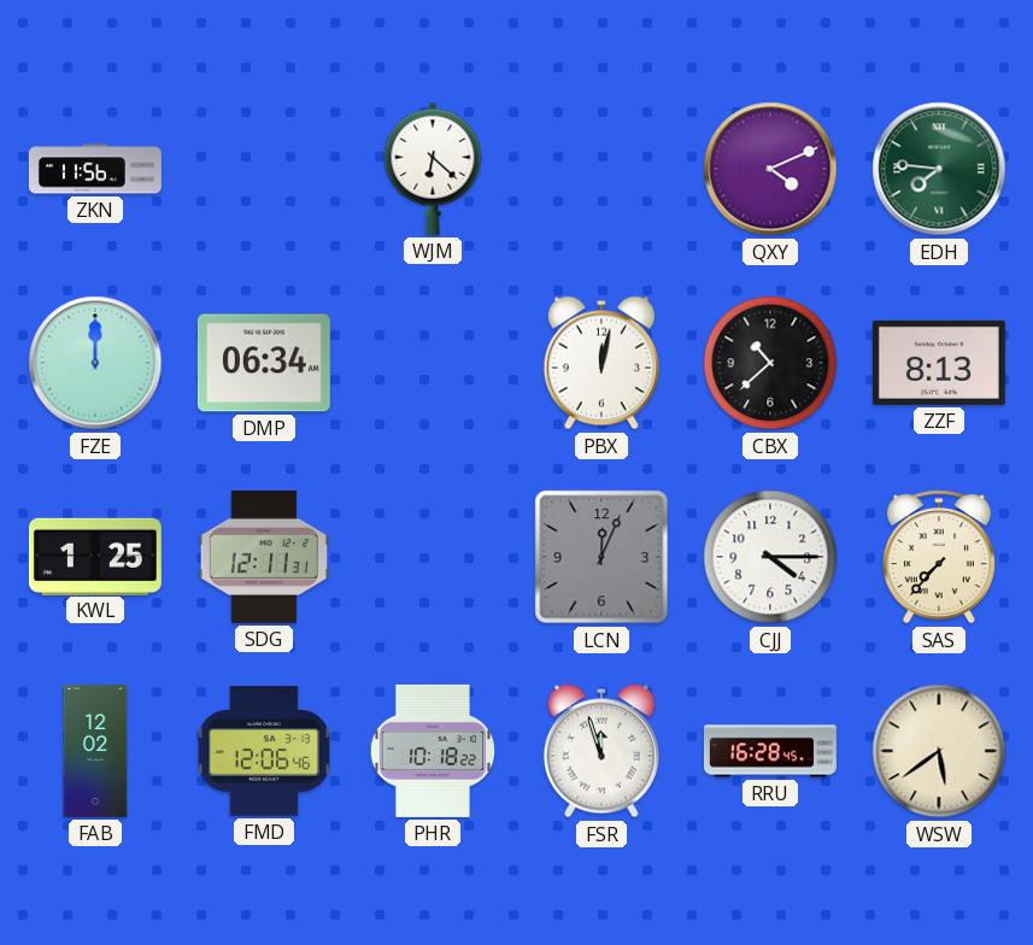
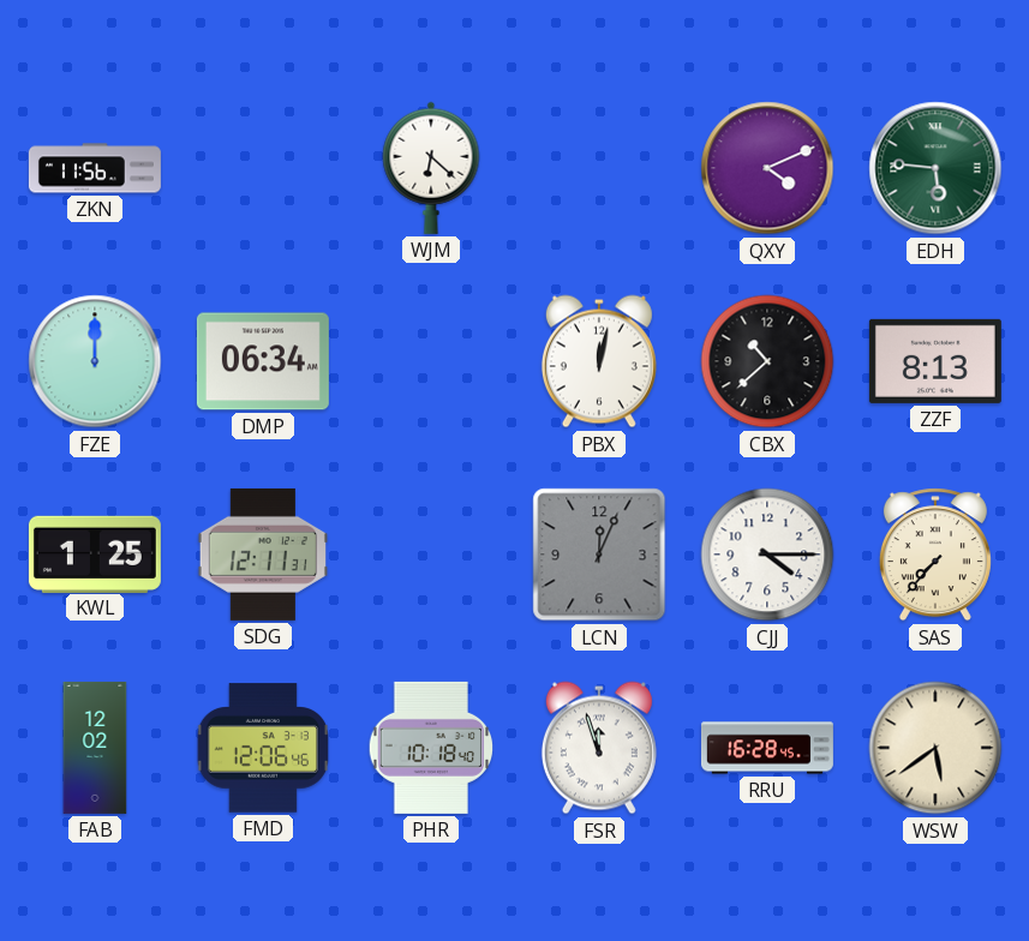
EDH: 7:46 -> 5:46 (935, 168)
PHR: 10:18:22 -> 10:18:40 (431, 748)
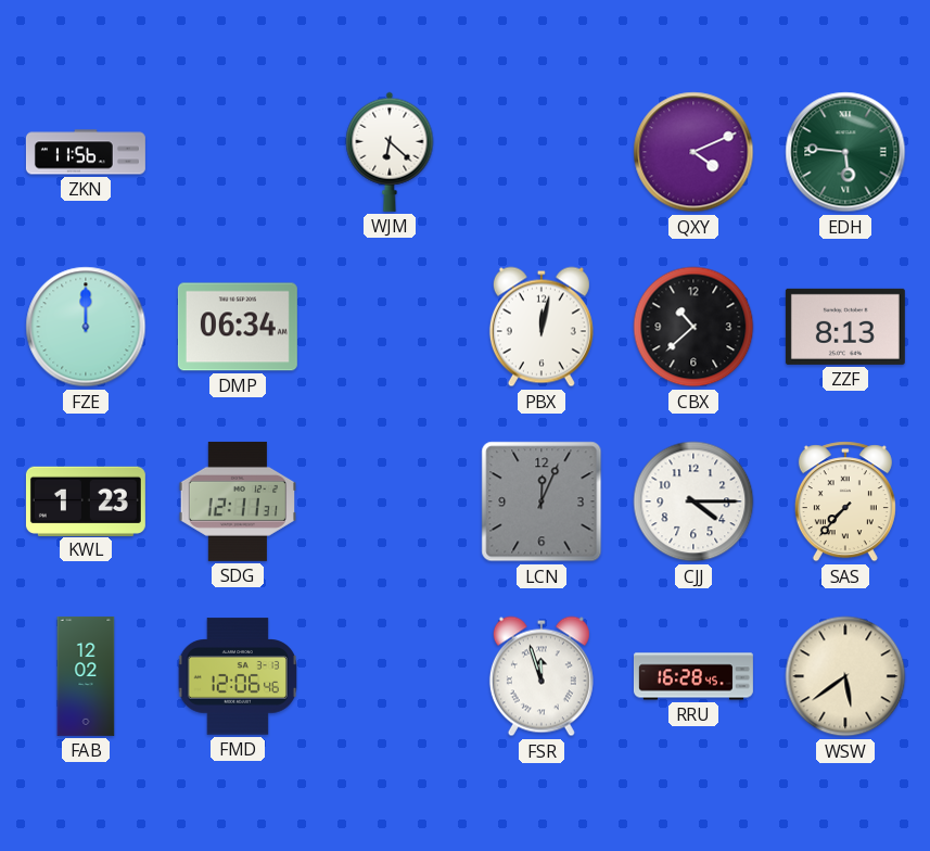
KWL: 1:25 -> 1:23 (86, 500)
PHR: 10:18 -> none (431, 748)
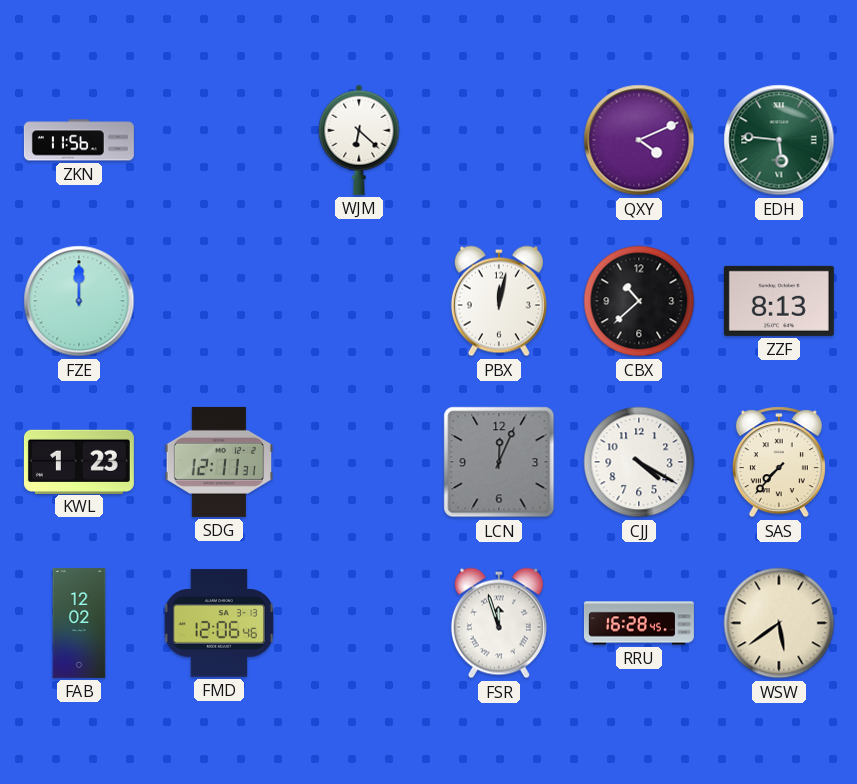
DMP: 06:34 -> none (238, 327)
CJJ: 4:15 -> 4:20 (639, 462)
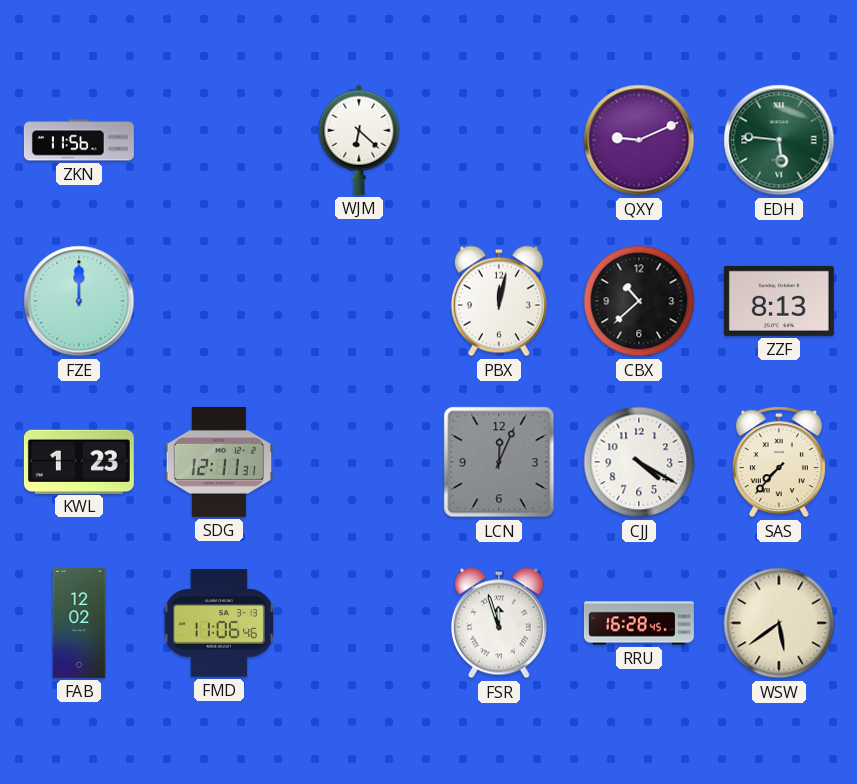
QXY: 4:11 -> 9:11 (639, 140)
FMD: 12:06 -> 11:06 (218, 623)
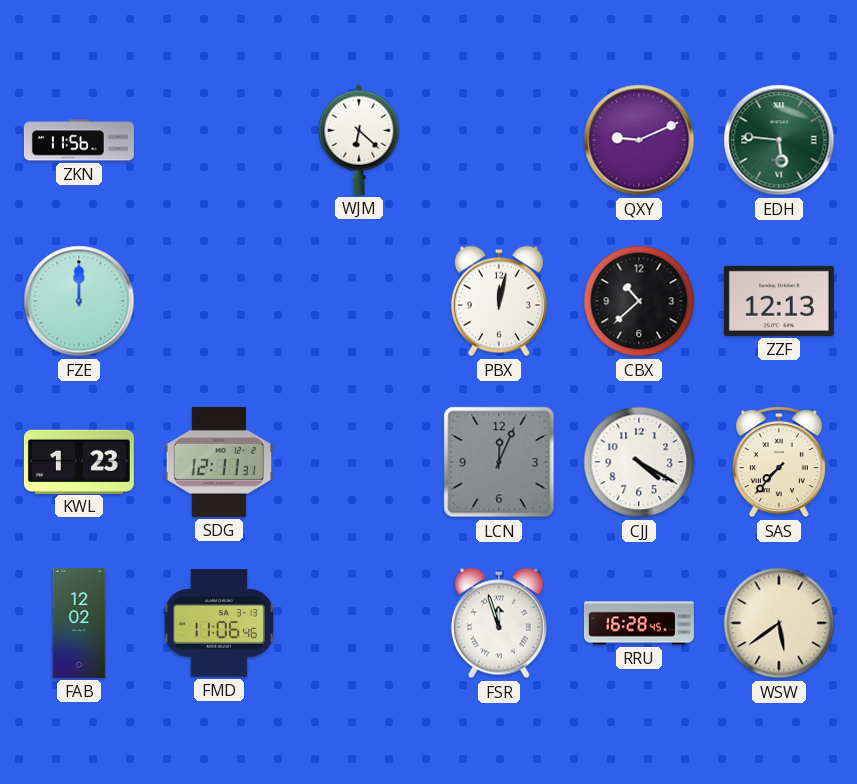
ZZF: 8:13 -> 12:13 (779, 301)
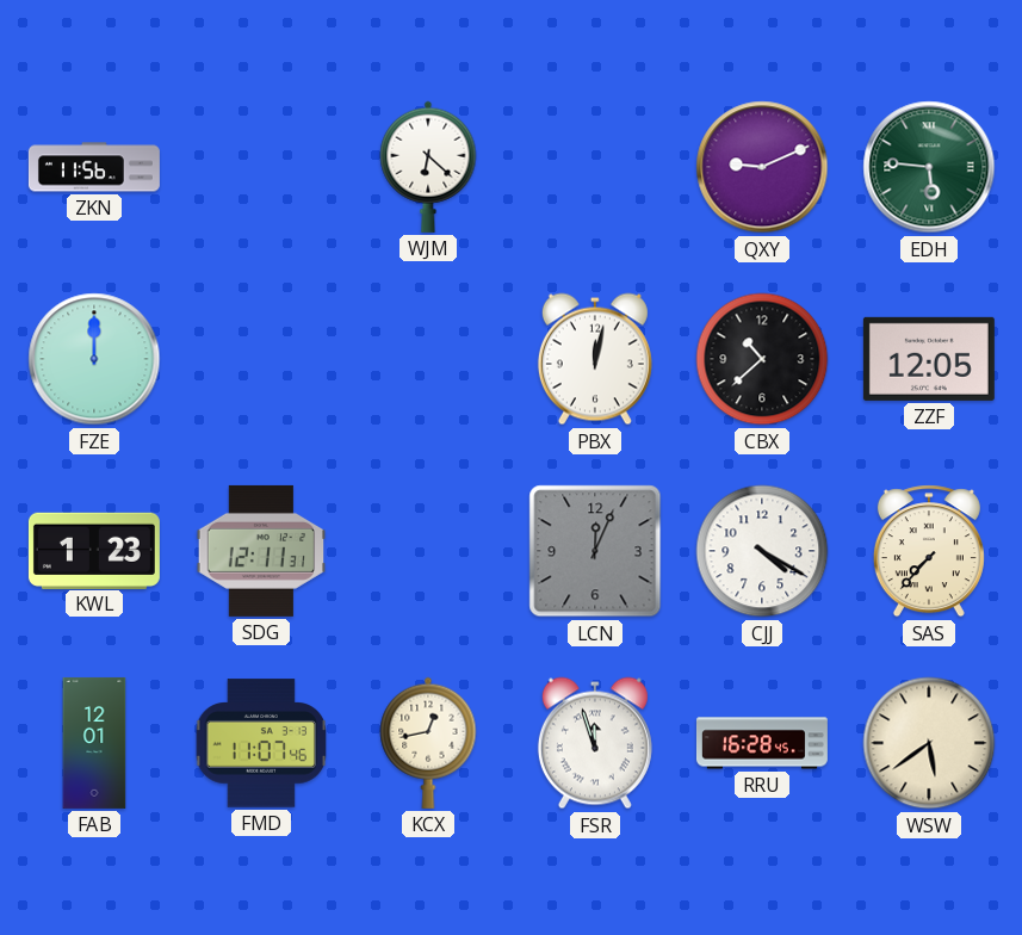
ZZF: 12:13 -> 12:05 (929, 359)
FAB: 12:02 -> 12:01 (94, 743)
FMD: 11:06 -> 11:07 (260, 743)
KCX: none -> 12:43 (428, 743)
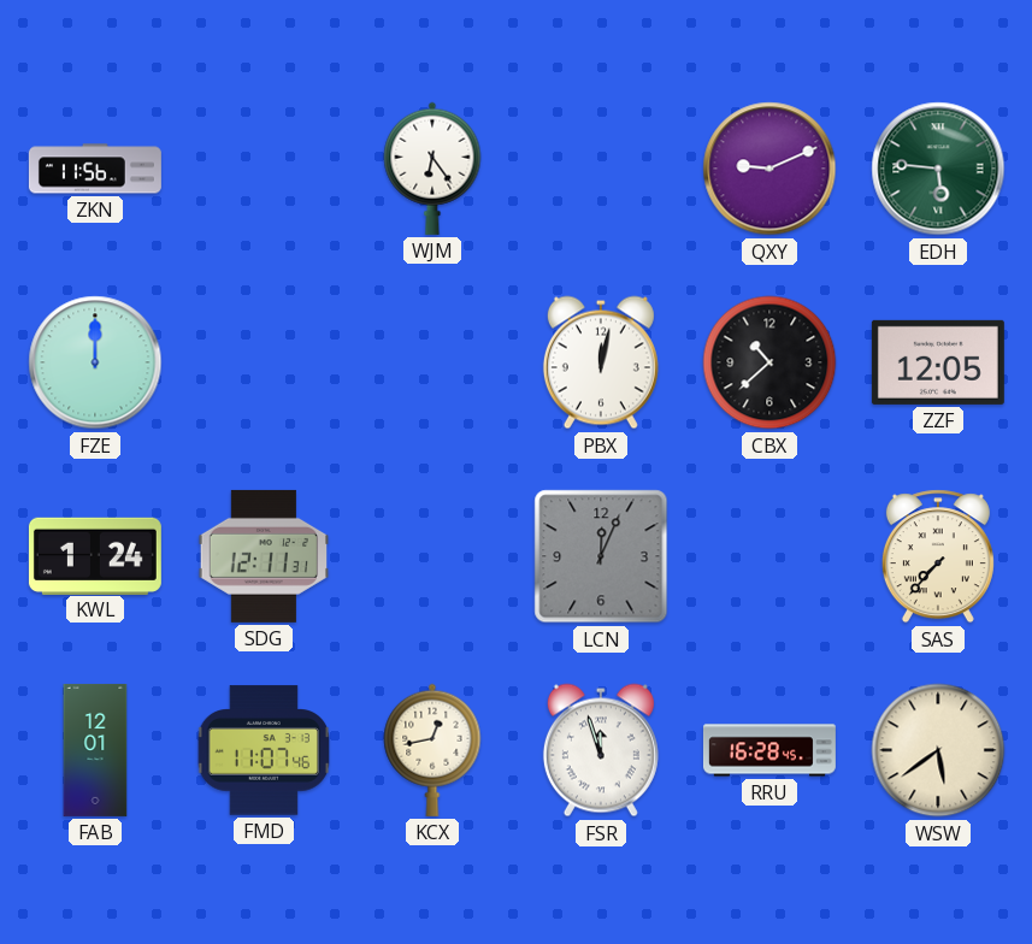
WJM: 6:22 -> 6:24 (432, 169)
KWL: 1:23 -> 1:24 (95, 555)
CJJ: 4:20 -> none (762, 551)
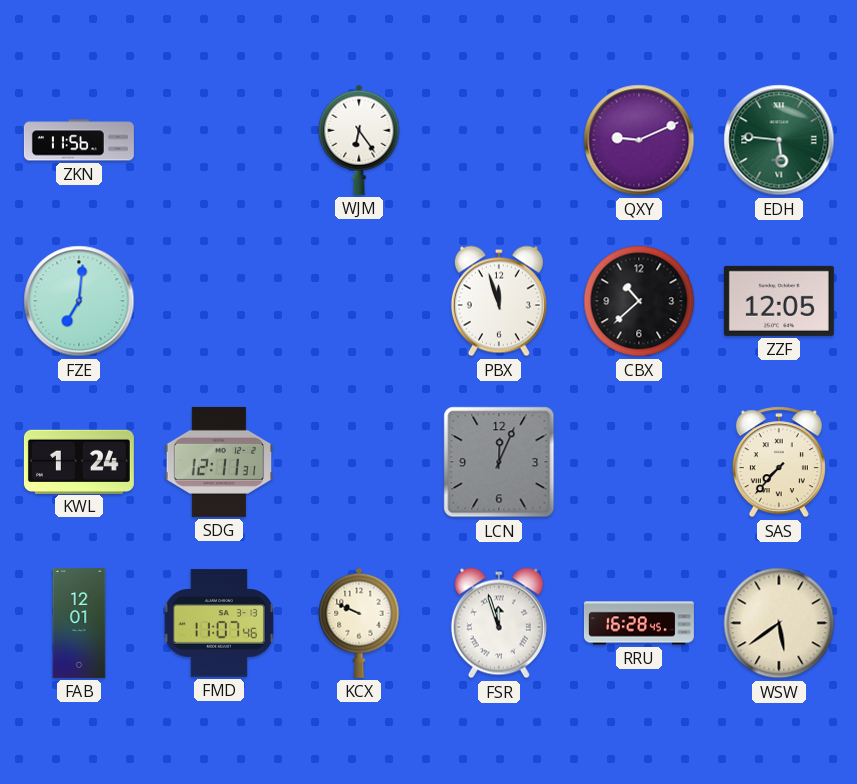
FZE: 12:00 -> 7:01 (79, 301)
PBX: 12:02 -> 11:57 (499, 301)
KCX: 12:43 -> 9:49 (359, 623)
